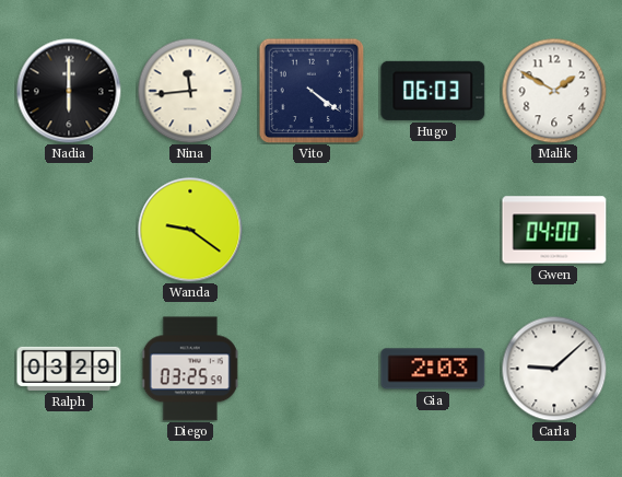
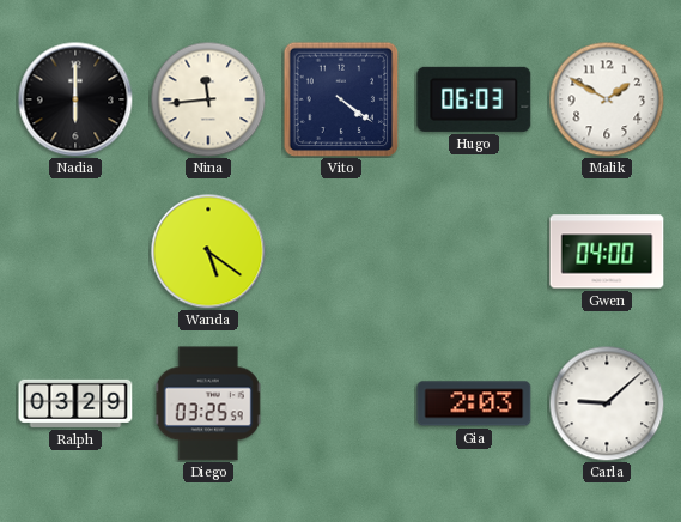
Wanda: 9:21 -> 5:21 (208, 251)
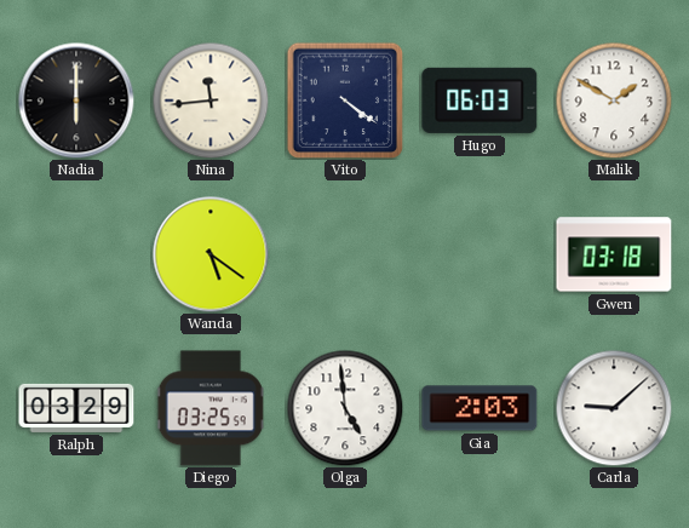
Gwen: 04:00 -> 03:18 (614, 254)
Olga: none -> 4:59 (345, 408)
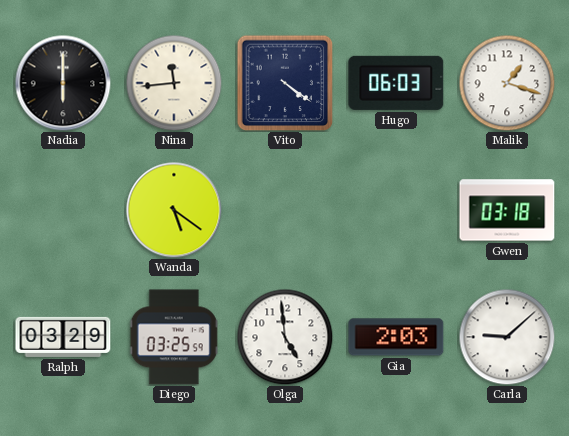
Malik: 1:50 -> 1:18 (507, 83)
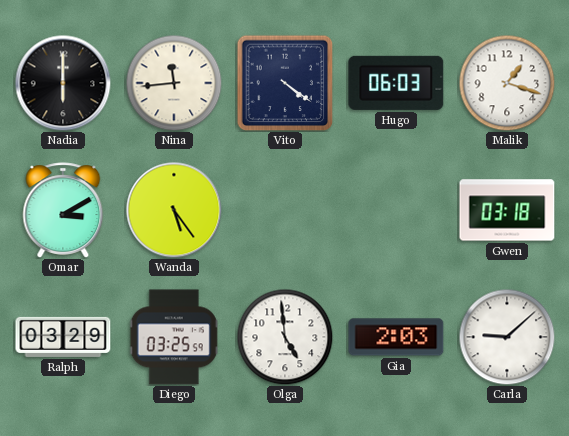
Omar: none -> 3:10 (63, 210)
Wanda: 5:21 -> 5:24 (174, 210)
